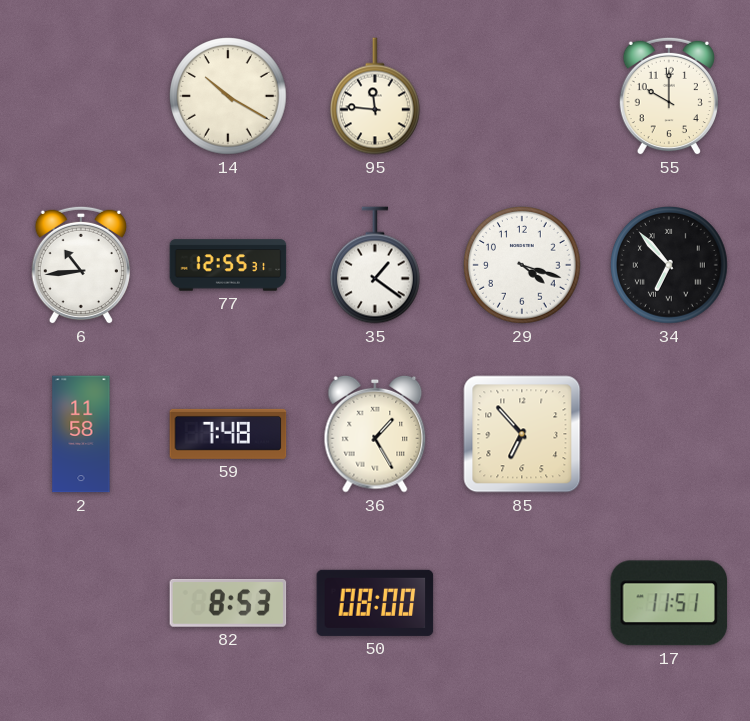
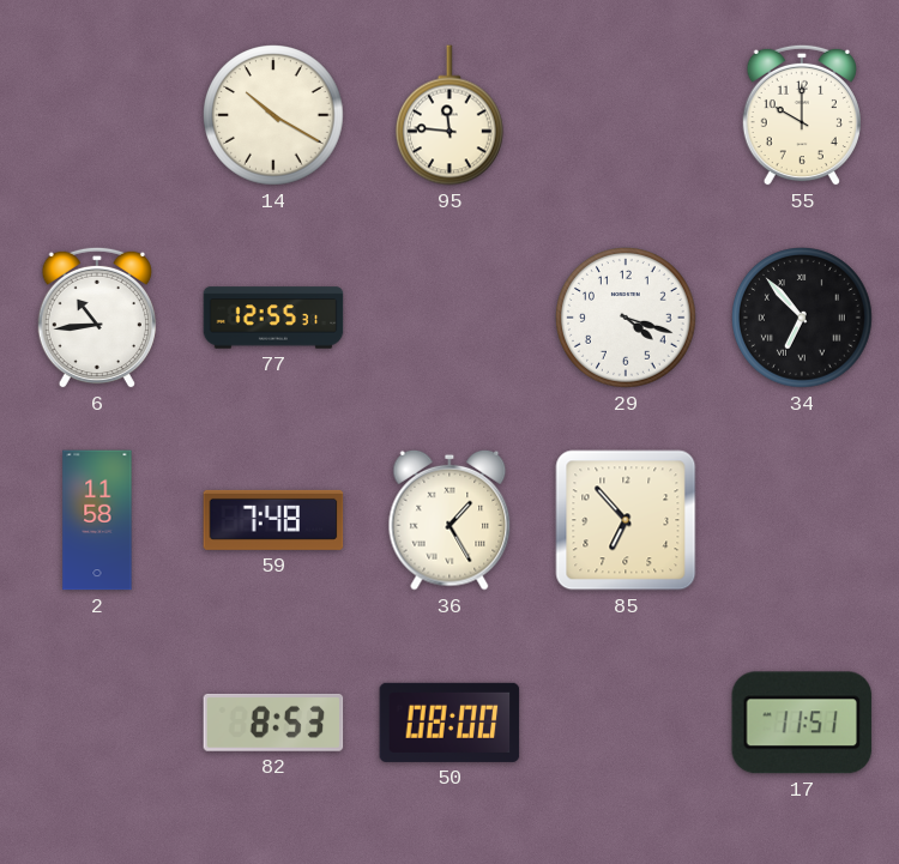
35: 1:21 -> none (375, 265)
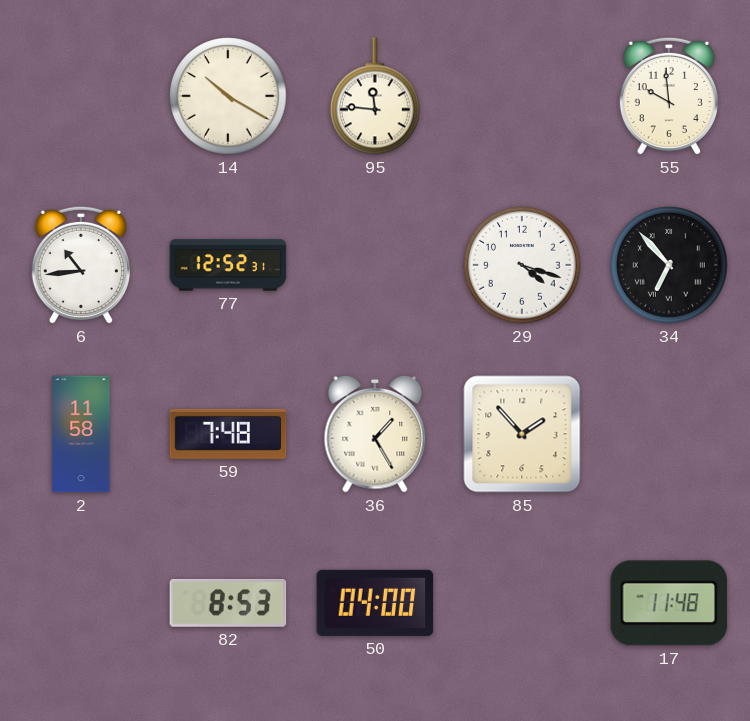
55: 10:00 -> 9:59 (669, 96)
77: 12:55 -> 12:52 (228, 265)
85: 6:53 -> 1:53 (522, 434)
50: 08:00 -> 04:00 (375, 603)
17: 11:51 -> 11:48 (669, 603)
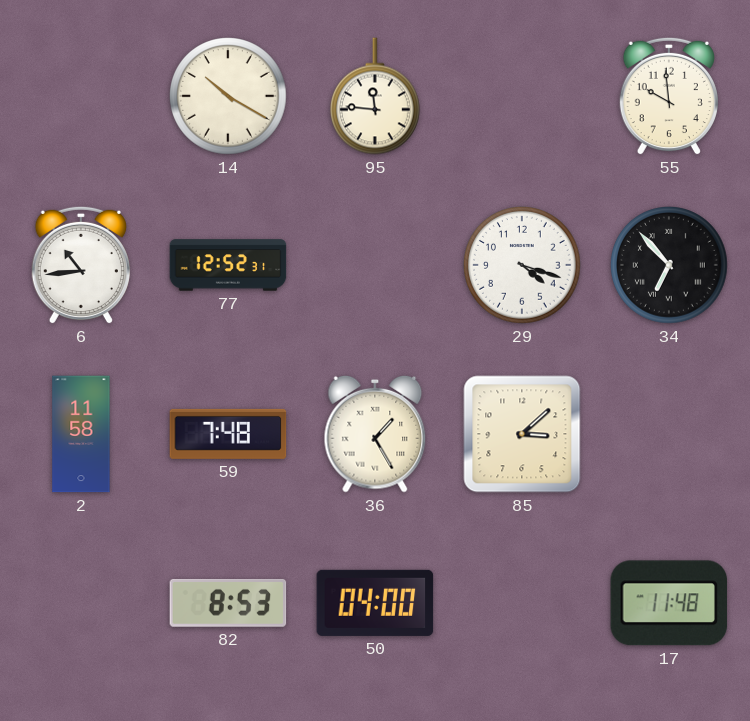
85: 1:53 -> 3:08 (522, 434)
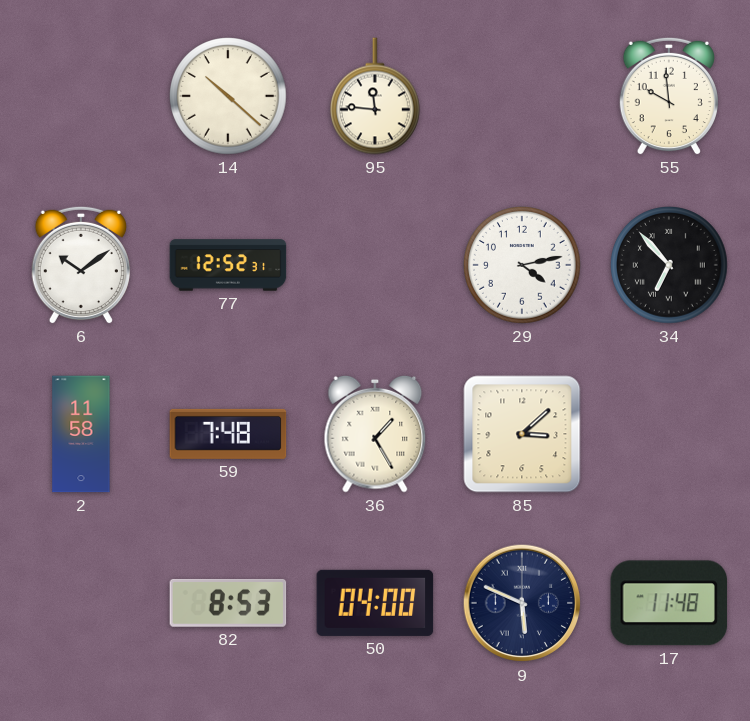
14: 10:20 -> 10:22 (229, 96)
6: 10:44 -> 10:09 (81, 265)
29: 4:18 -> 4:13 (523, 265)
9: none -> 5:49 (522, 603)
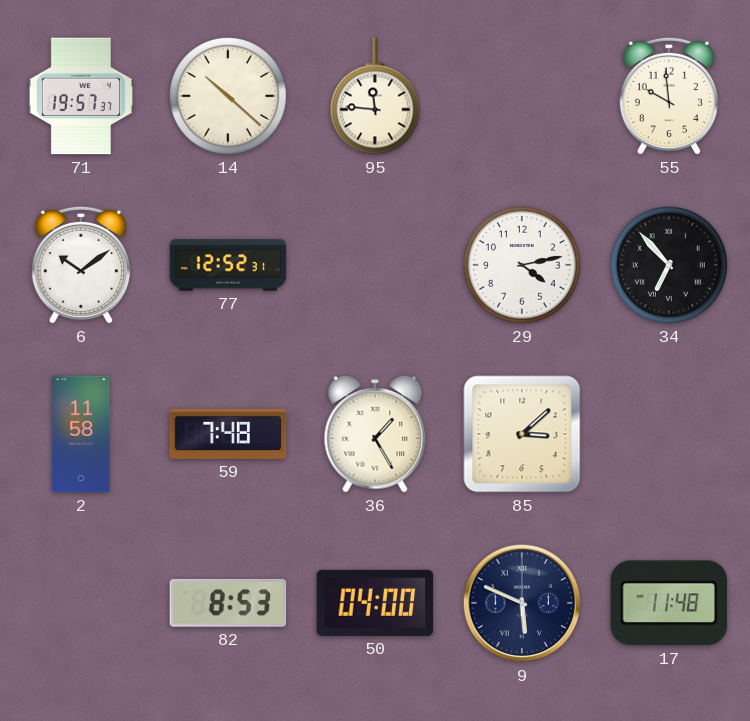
71: none -> 19:57 (80, 96)
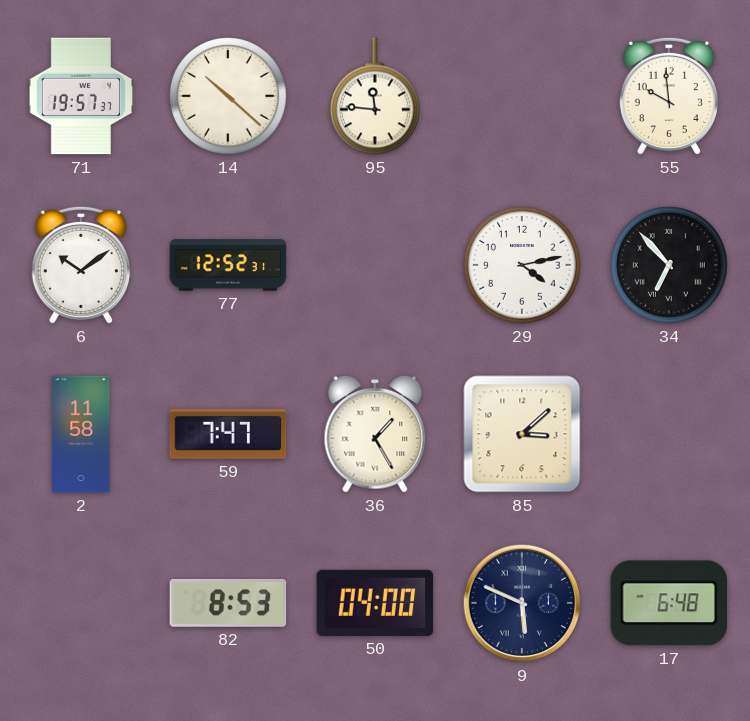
59: 7:48 -> 7:47 (228, 434)
17: 11:48 -> 6:48 (669, 603)
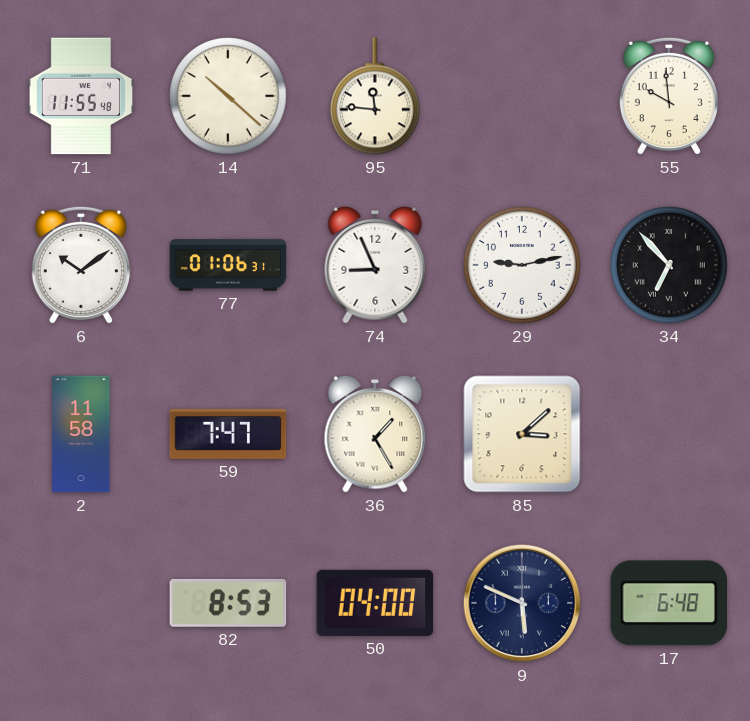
71: 19:57 -> 11:55 (80, 96)
77: 12:52 -> 01:06 (228, 265)
74: none -> 8:56 (375, 265)
29: 4:13 -> 9:13 (523, 265)
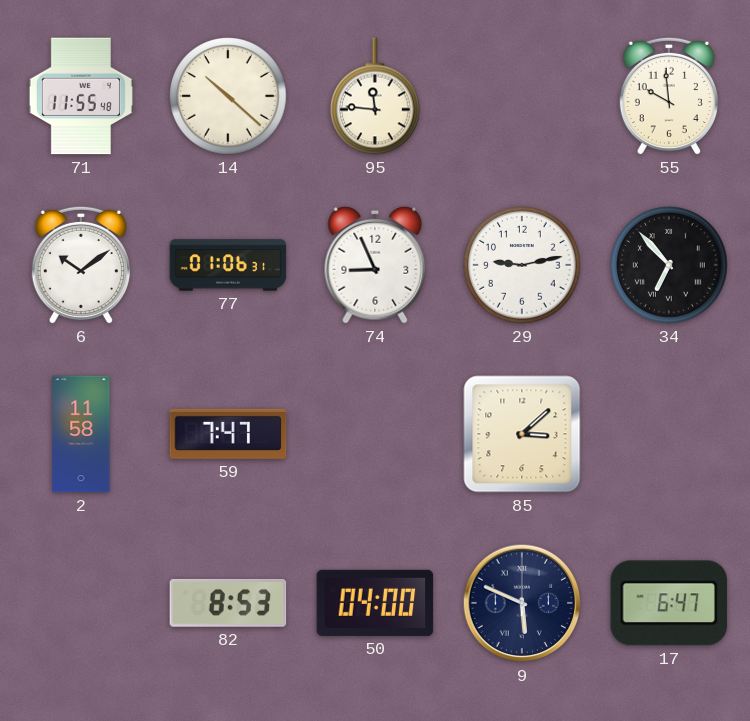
36: 1:25 -> none (375, 434)
17: 6:48 -> 6:47 (669, 603)
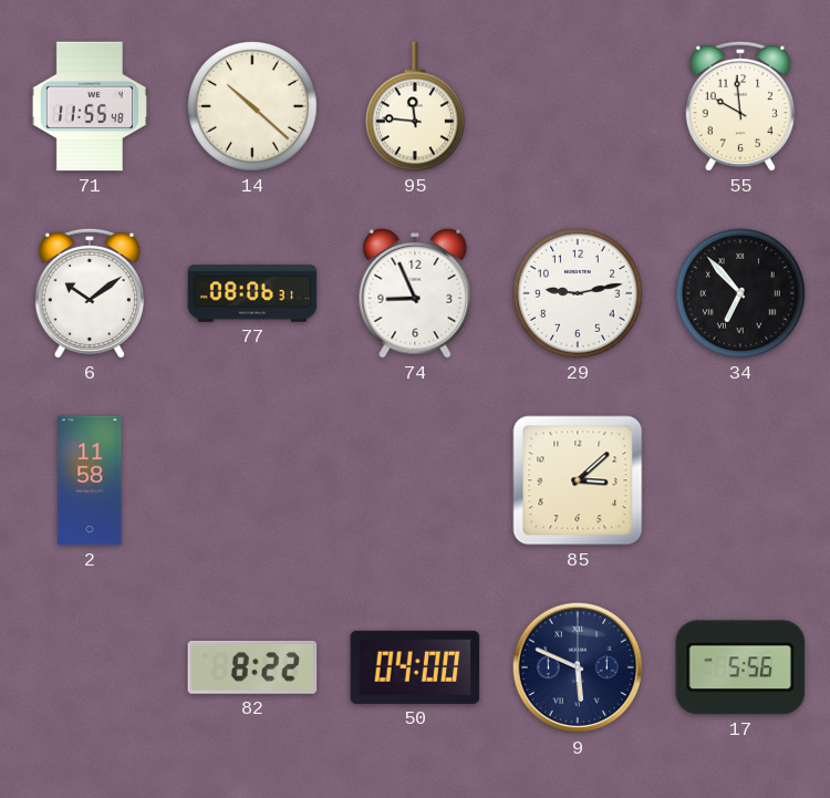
77: 01:06 -> 08:06 (252, 293)
59: 7:47 -> none (228, 434)
82: 8:53 -> 8:22 (252, 667)
17: 6:47 -> 5:56 (740, 667)
